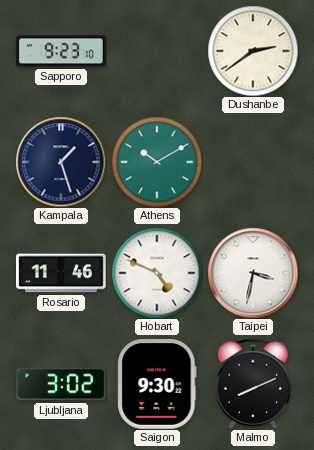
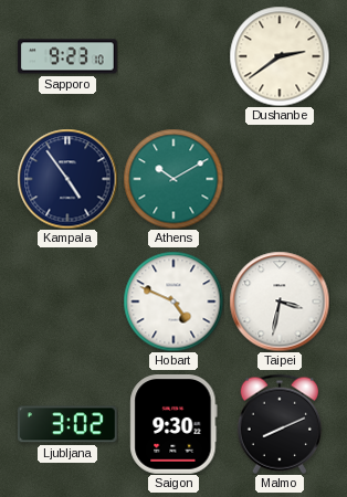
Kampala: 1:27 -> 4:54 (67, 179)
Rosario: 11:46 -> none (62, 273)
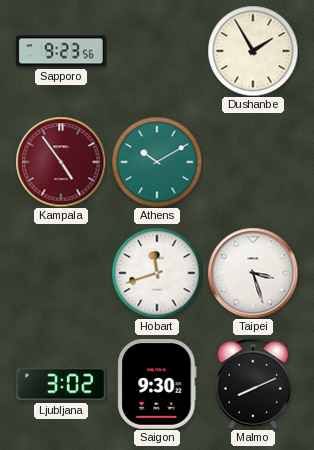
Sapporo: 9:23:10 -> 9:23:56 (61, 51)
Dushanbe: 2:39 -> 1:55 (253, 51)
Kampala dial: navy -> burgundy (61, 162)
Hobart: 4:49 -> 11:42 (157, 273)
Taipei: 3:32 -> 3:27 (253, 273)
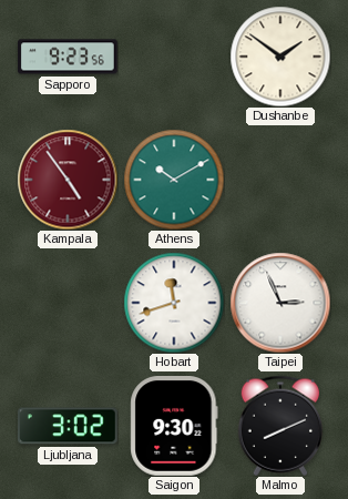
Dushanbe: 1:55 -> 1:51 (280, 57)
Taipei: 3:27 -> 2:56 (280, 303)
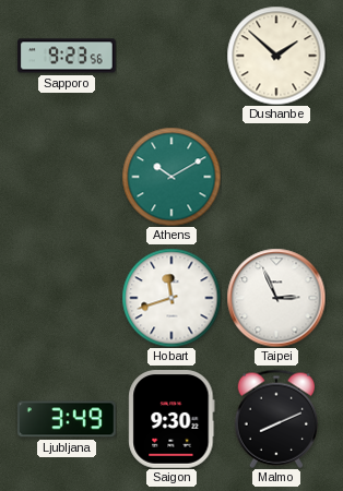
Dushanbe: 1:51 -> 1:52 (276, 56)
Kampala: 4:54 -> none (68, 180)
Ljubljana: 3:02 -> 3:49 (67, 419)
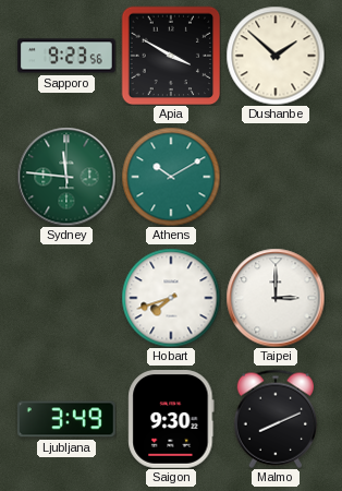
Apia: none -> 3:50 (171, 56)
Sydney: none -> 11:46 (66, 177)
Hobart: 11:42 -> 7:42 (171, 298)
Taipei: 2:56 -> 3:00 (276, 298)
